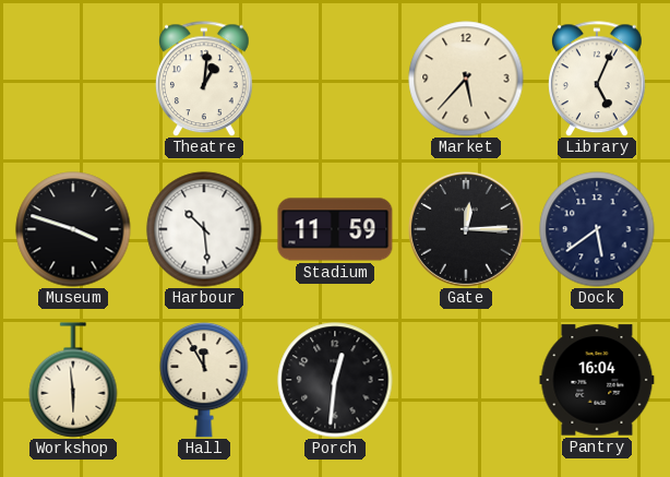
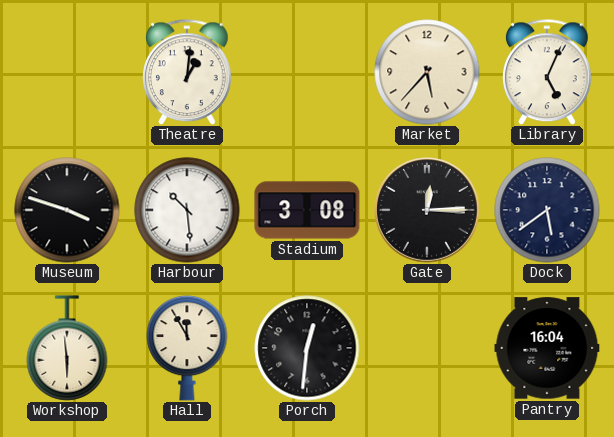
Stadium: 11:59 -> 3:08 (307, 210)
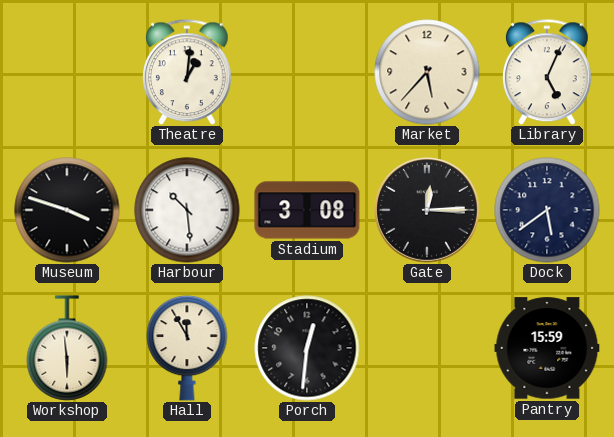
Pantry: 16:04 -> 15:59 (547, 348)
